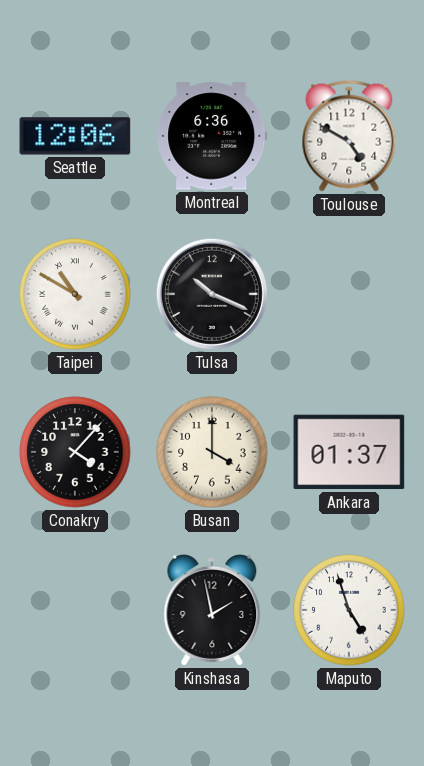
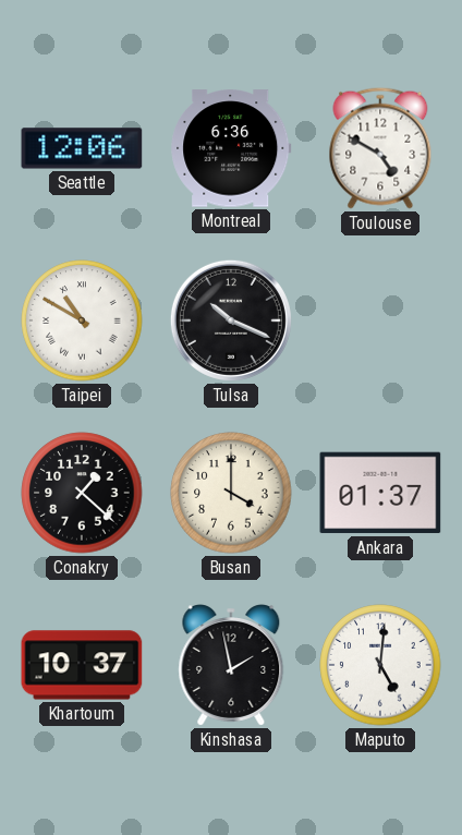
Conakry: 4:07 -> 1:22 (82, 493)
Khartoum: none -> 10:37 (82, 665)
Maputo: 4:57 -> 5:01 (380, 665)
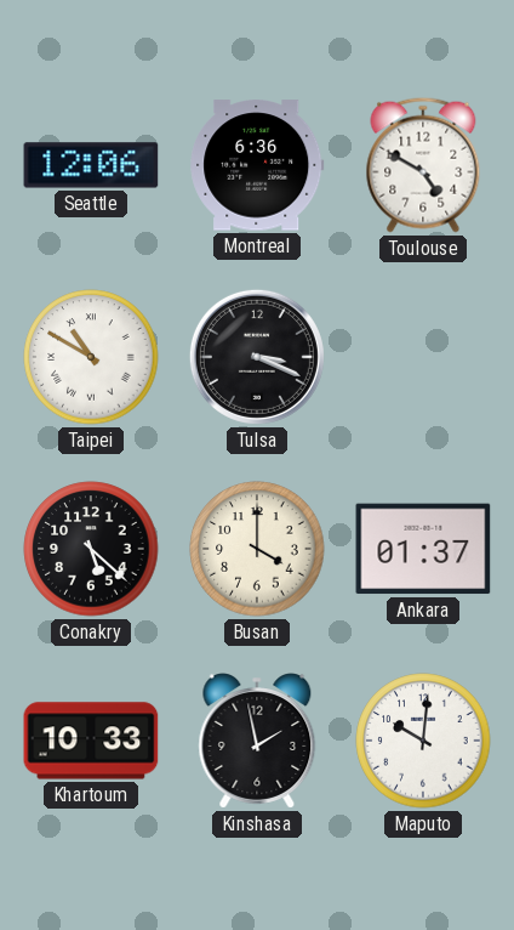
Tulsa: 10:19 -> 3:19 (257, 357)
Conakry: 1:22 -> 5:22 (91, 549)
Khartoum: 10:37 -> 10:33 (91, 741)
Maputo: 5:01 -> 10:01 (423, 741)
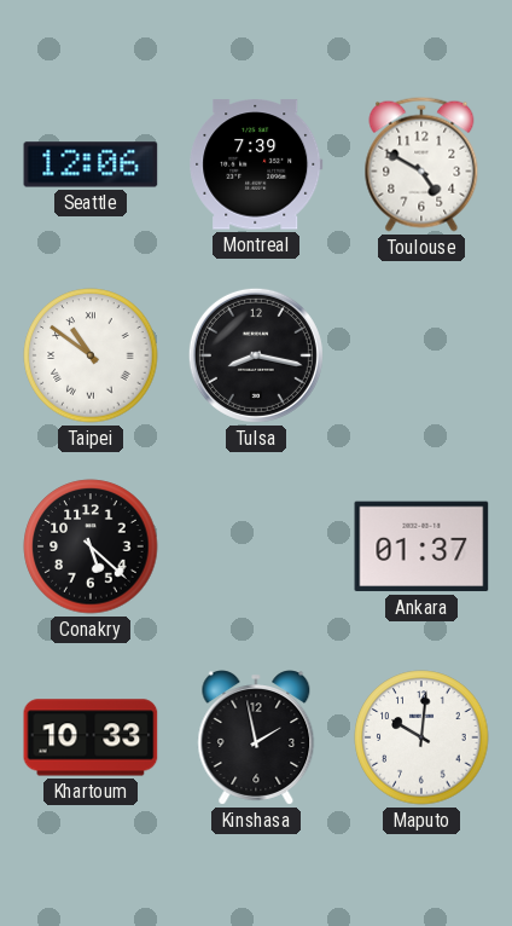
Montreal: 6:36 -> 7:39 (256, 164)
Taipei: 10:50 -> 10:51 (91, 355)
Tulsa: 3:19 -> 8:17 (256, 355)
Busan: 4:00 -> none (257, 549)
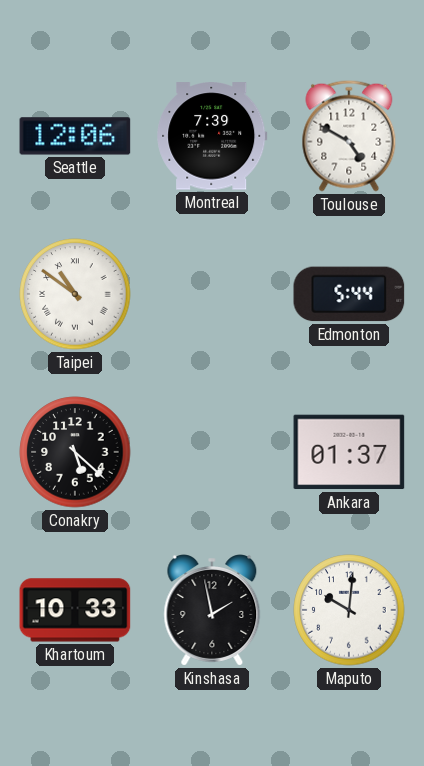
Tulsa: 8:17 -> none (256, 355)
Edmonton: none -> 5:44 (349, 294)
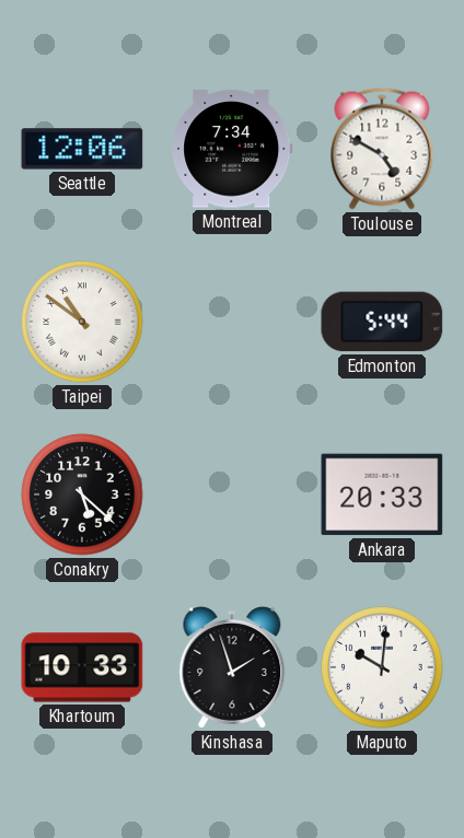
Montreal: 7:39 -> 7:34 (232, 149)
Ankara: 01:37 -> 20:33 (382, 494)
Kinshasa: 1:58 -> 1:57 (232, 667)
